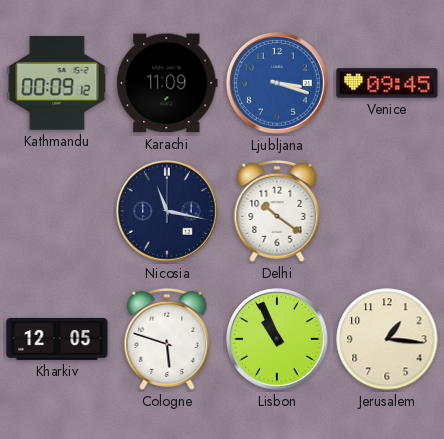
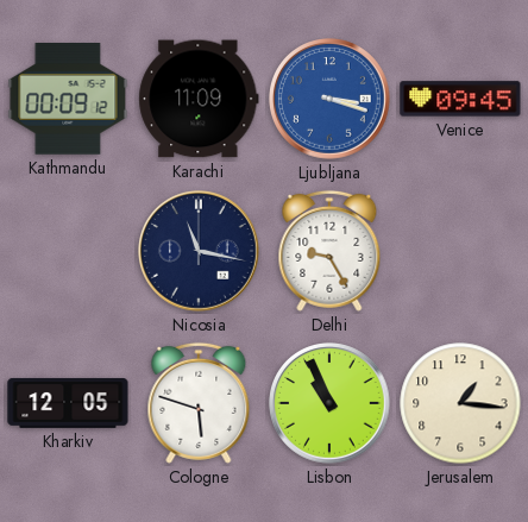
Delhi: 10:21 -> 9:25 (329, 251)
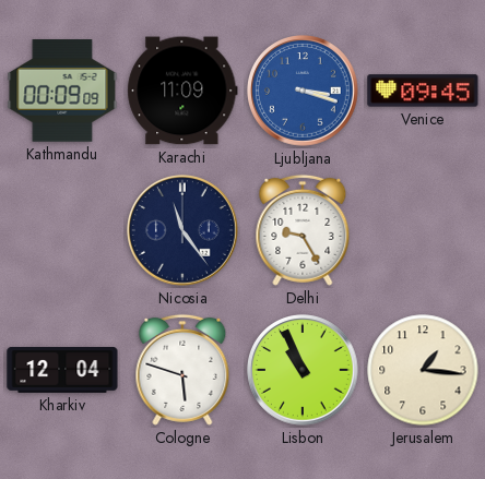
Kathmandu: 00:09:12 -> 00:09:09 (62, 92)
Nicosia: 11:17 -> 11:24 (184, 231)
Kharkiv: 12:05 -> 12:04 (62, 370)
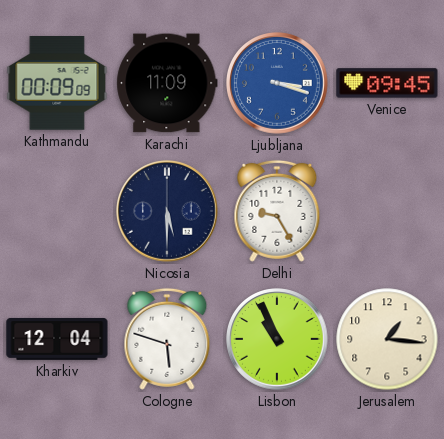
Nicosia: 11:24 -> 5:30 (168, 212)
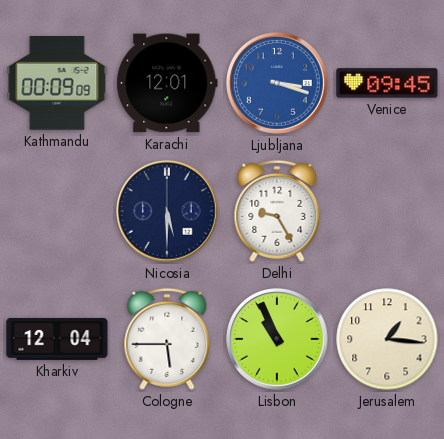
Karachi: 11:09 -> 12:01 (167, 83)
Cologne: 5:48 -> 5:45 (167, 339)
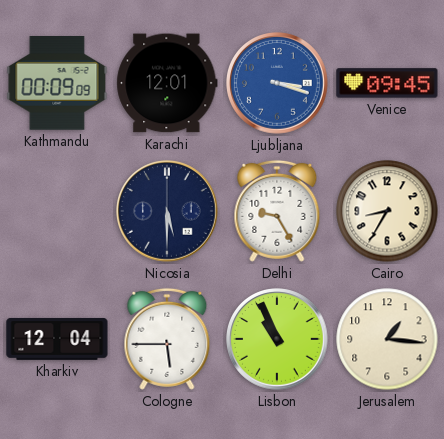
Cairo: none -> 8:35 (387, 211)
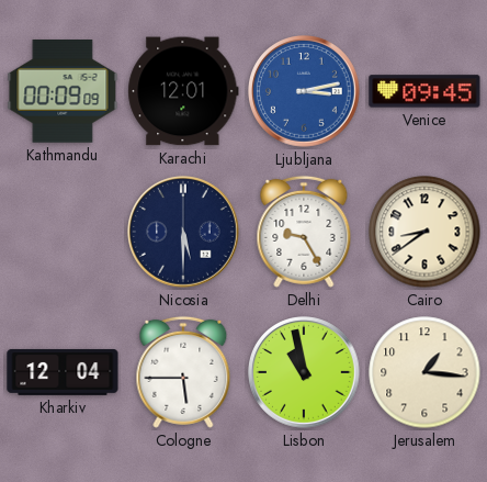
Ljubljana: 3:18 -> 3:13 (305, 92)
Cairo: 8:35 -> 8:39 (424, 232)
Lisbon: 10:56 -> 10:58 (305, 373)
